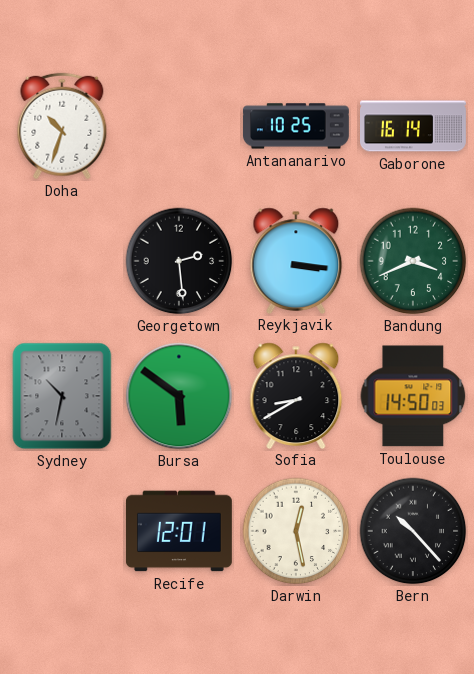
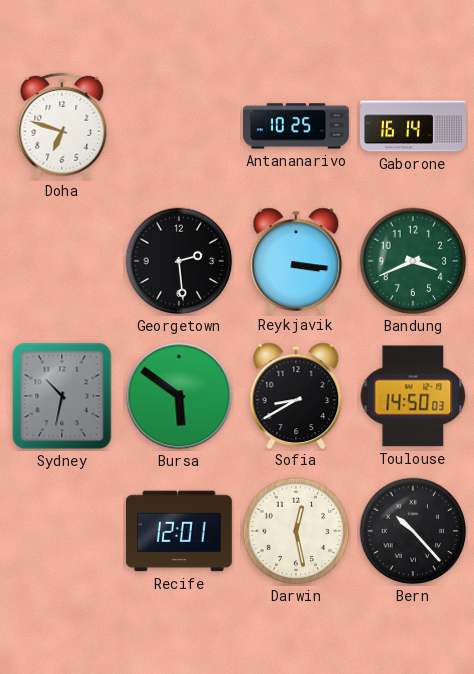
Doha: 10:33 -> 6:48 (62, 126)
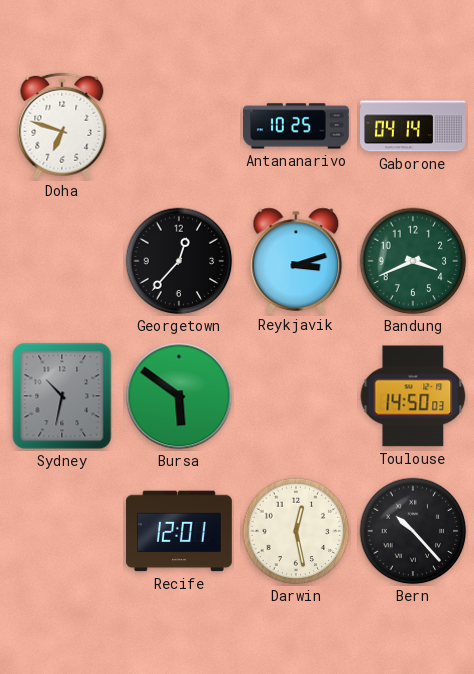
Gaborone: 16:14 -> 04:14 (414, 126)
Georgetown: 2:29 -> 12:37 (179, 261)
Reykjavik: 3:16 -> 3:12 (296, 260)
Sofia: 8:40 -> none (296, 395)
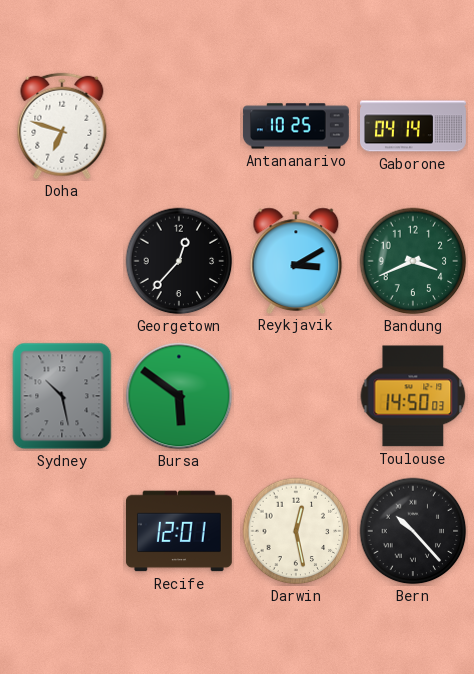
Reykjavik: 3:12 -> 3:10 (296, 260)
Sydney: 10:32 -> 10:28 (62, 396)
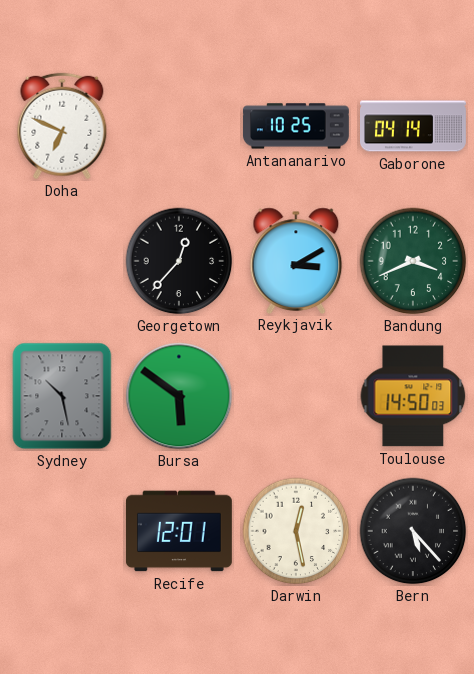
Doha: 6:48 -> 6:49 (62, 126)
Bern: 10:23 -> 5:23 (413, 531)
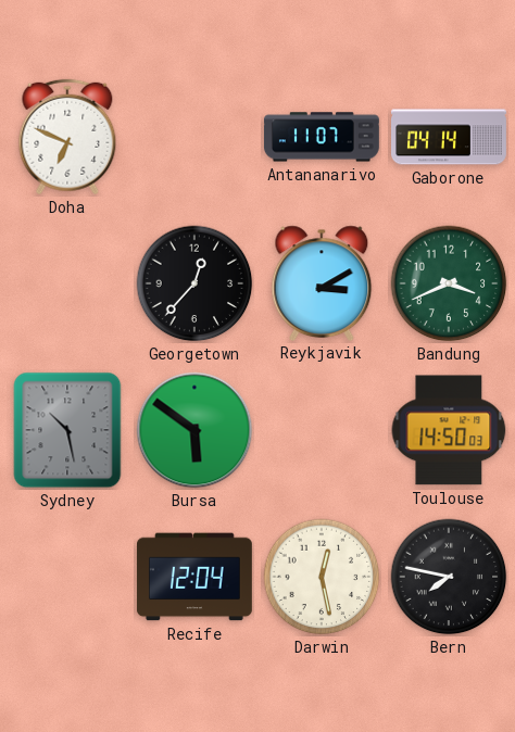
Antananarivo: 10:25 -> 11:07 (322, 137)
Recife: 12:01 -> 12:04 (194, 577)
Bern: 5:23 -> 7:47 (449, 577)
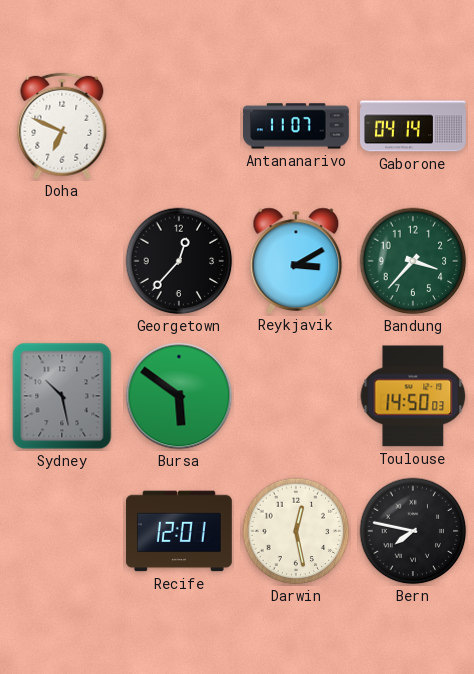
Bandung: 3:41 -> 3:37 (413, 261)
Recife: 12:04 -> 12:01 (179, 531)
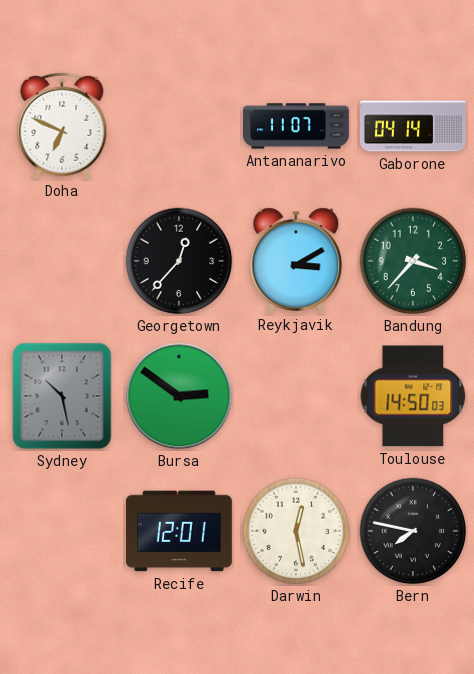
Bursa: 5:51 -> 2:51 (179, 396)
